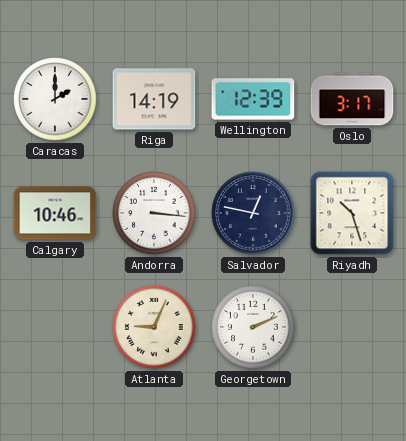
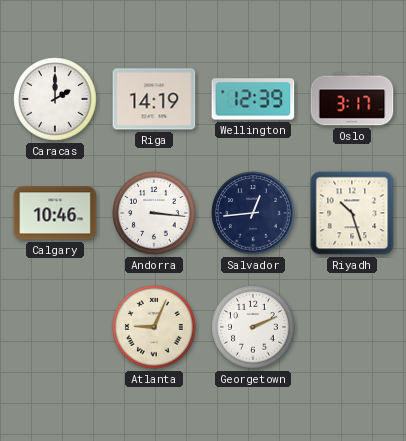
Salvador: 12:47 -> 12:44 (253, 213)
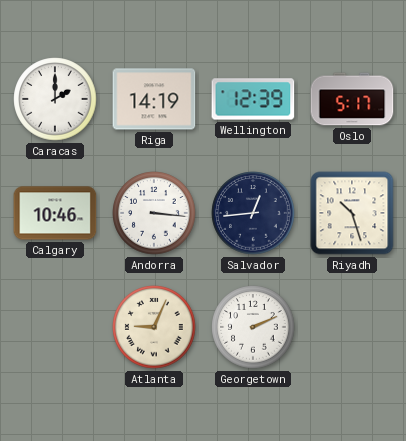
Oslo: 3:17 -> 5:17 (352, 99)
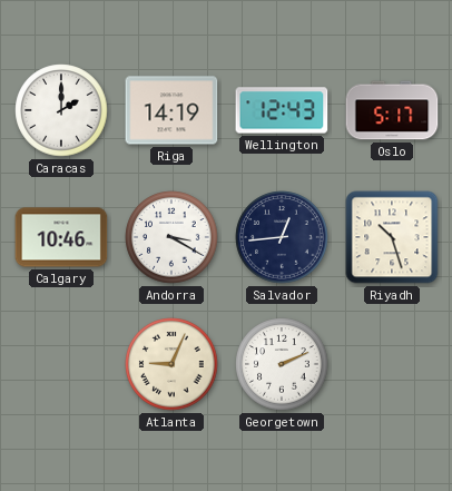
Wellington: 12:39 -> 12:43 (282, 110)
Andorra: 3:16 -> 3:20 (171, 237)
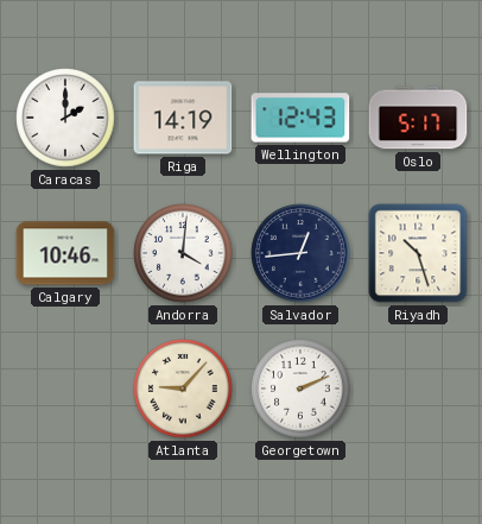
Andorra: 3:20 -> 4:01 (183, 253)
Atlanta: 9:04 -> 9:07 (183, 389)
